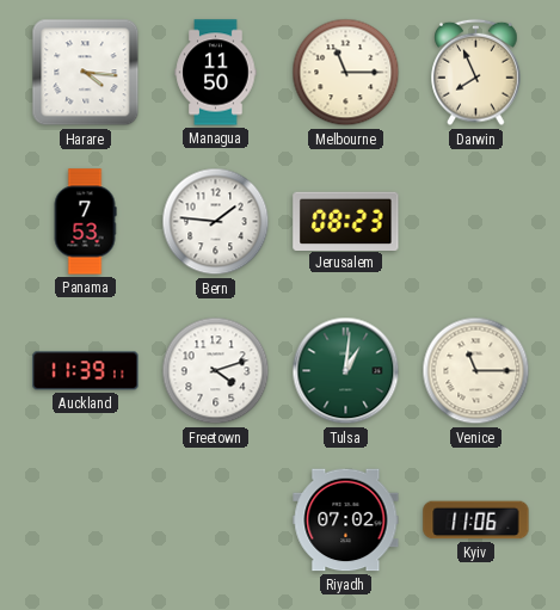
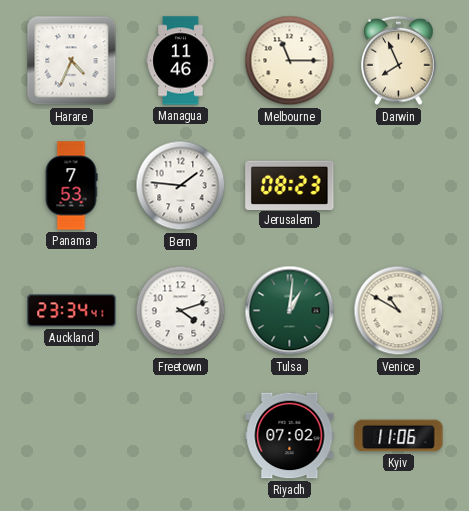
Harare: 4:16 -> 4:34 (72, 61)
Managua: 11:50 -> 11:46 (181, 61)
Auckland: 11:39 -> 23:34 (72, 311)
Venice: 11:15 -> 10:50 (399, 311)
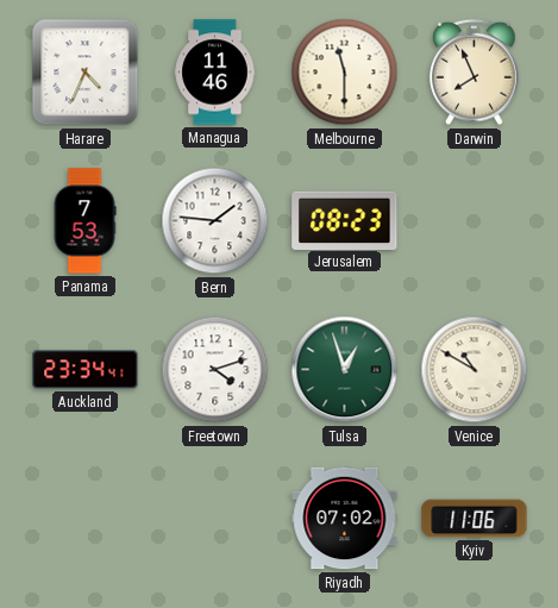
Melbourne: 11:15 -> 11:30 (345, 73)
Tulsa: 1:01 -> 12:57 (345, 370)
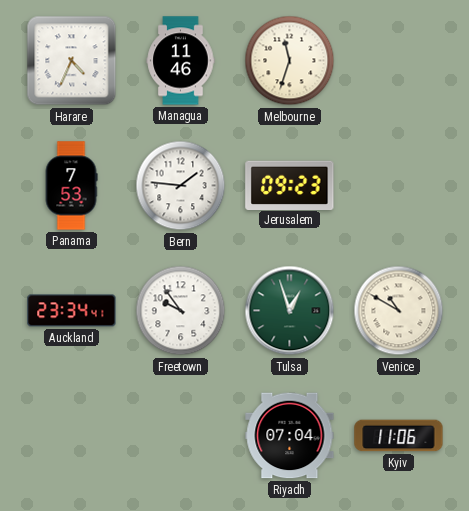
Melbourne: 11:30 -> 11:33 (290, 61)
Darwin: 7:56 -> none (475, 73)
Jerusalem: 08:23 -> 09:23 (290, 185)
Freetown: 4:12 -> 9:54 (181, 311)
Riyadh: 07:02 -> 07:04 (290, 436)
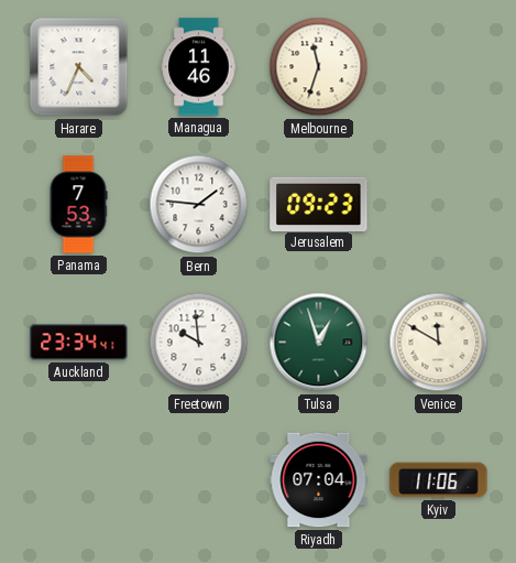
Freetown: 9:54 -> 9:59 (199, 343)
Venice: 10:50 -> 11:50 (439, 343)
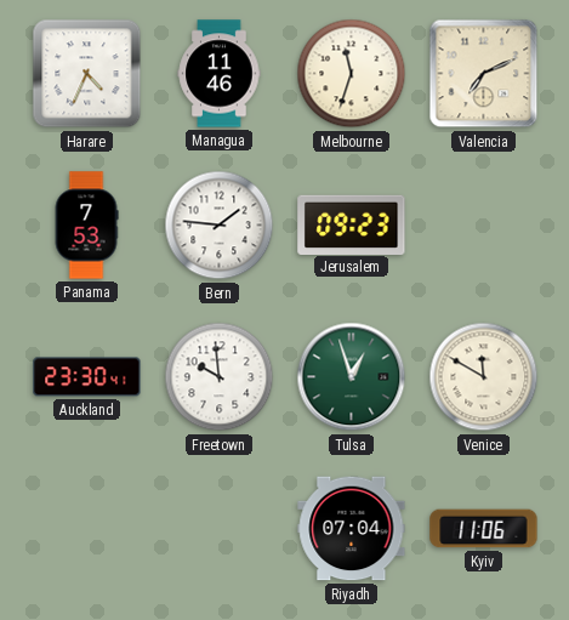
Valencia: none -> 7:11 (484, 74)
Auckland: 23:34 -> 23:30 (87, 377)
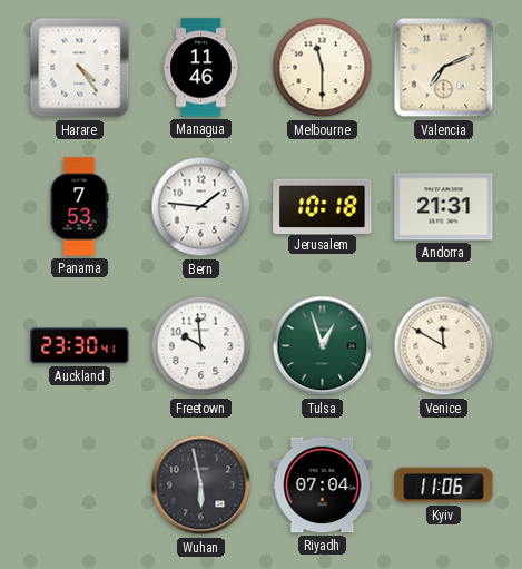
Harare: 4:34 -> 4:24 (80, 68)
Melbourne: 11:33 -> 11:30 (323, 68)
Jerusalem: 09:23 -> 10:18 (323, 206)
Andorra: none -> 21:31 (444, 207)
Wuhan: none -> 5:58 (201, 485)
